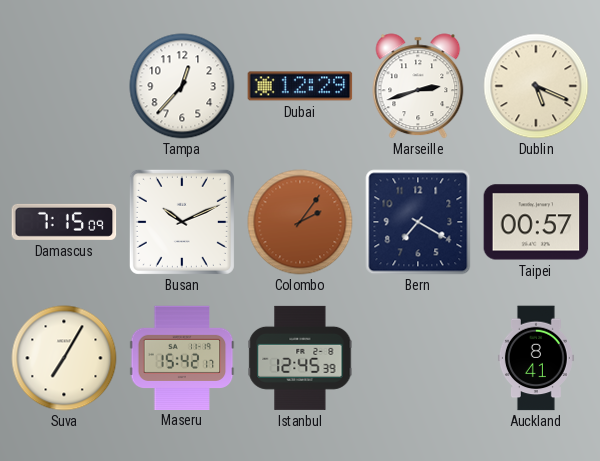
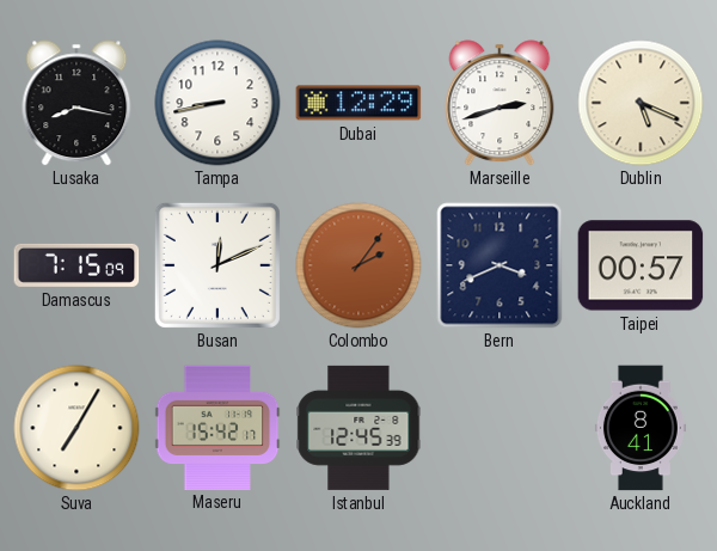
Lusaka: none -> 8:17 (76, 103)
Tampa: 12:37 -> 8:43 (217, 103)
Busan: 10:11 -> 12:11 (217, 265)
Bern: 7:20 -> 3:41 (500, 265)
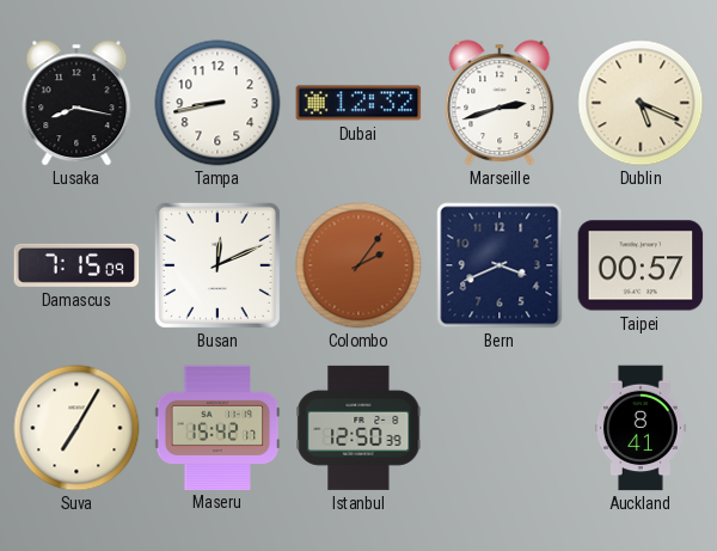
Dubai: 12:29 -> 12:32 (358, 103)
Istanbul: 12:45 -> 12:50 (358, 428)
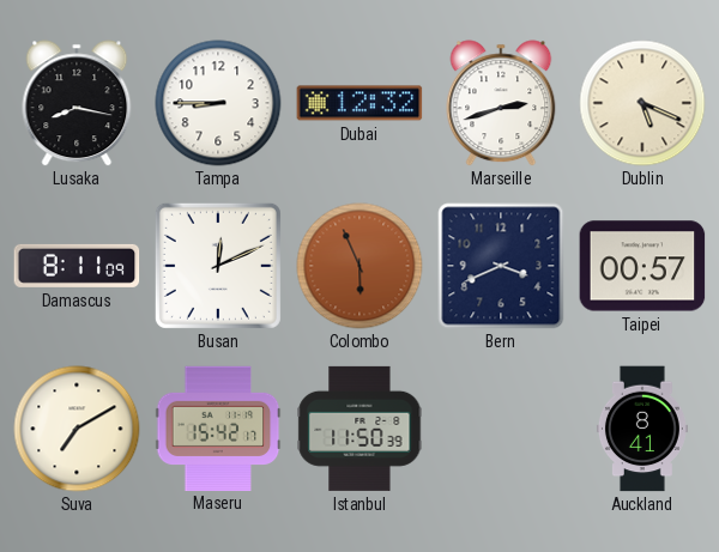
Tampa: 8:43 -> 8:45 (218, 103)
Damascus: 7:15 -> 8:11 (77, 266)
Colombo: 2:06 -> 5:56 (359, 266)
Suva: 7:05 -> 7:10 (77, 429)
Istanbul: 12:50 -> 11:50 (359, 429)
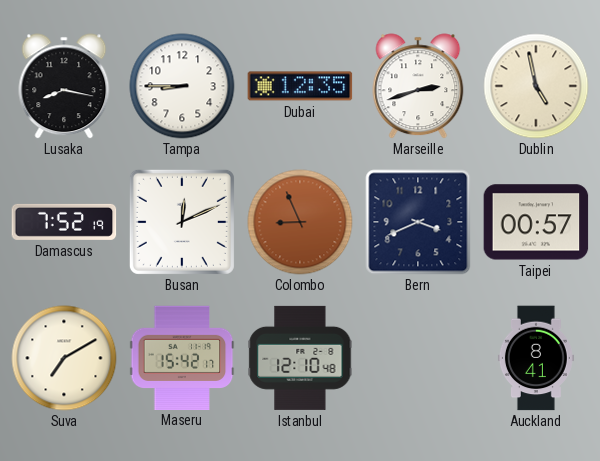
Dubai: 12:32 -> 12:35 (300, 86)
Dublin: 5:19 -> 4:58 (536, 86)
Damascus: 8:11 -> 7:52 (64, 222)
Colombo: 5:56 -> 8:56 (300, 222)
Istanbul: 11:50 -> 12:10 (300, 358)
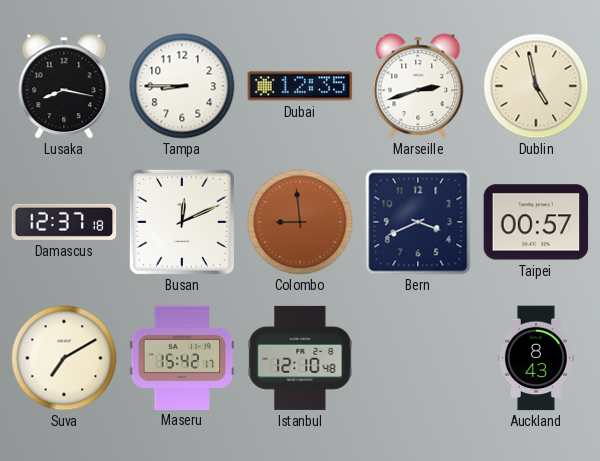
Damascus: 7:52 -> 12:37 (64, 222)
Colombo: 8:56 -> 8:59 (300, 222)
Auckland: 8:41 -> 8:43 (536, 358)
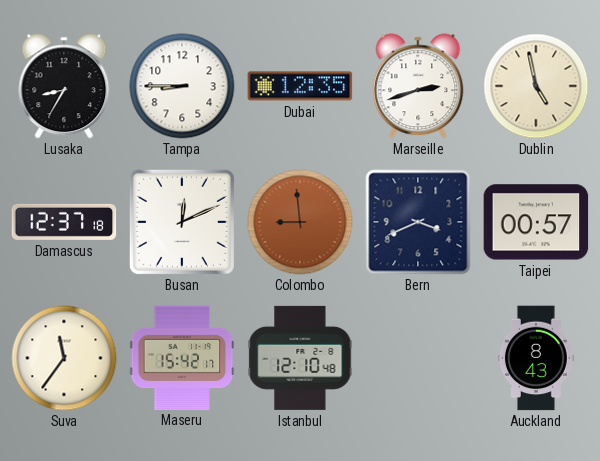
Lusaka: 8:17 -> 8:35 (64, 86)
Suva: 7:10 -> 11:36 (64, 358)
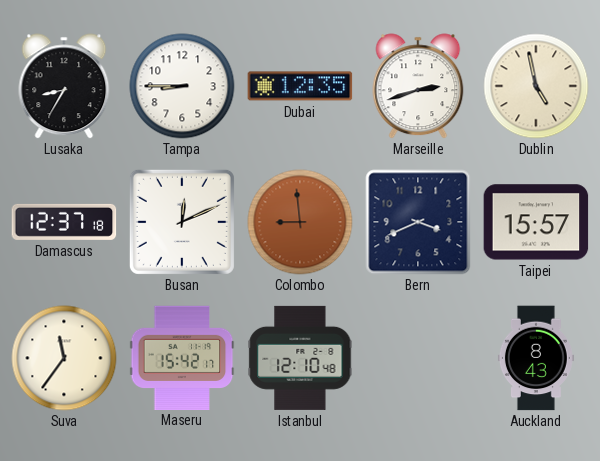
Taipei: 00:57 -> 15:57 (536, 222)
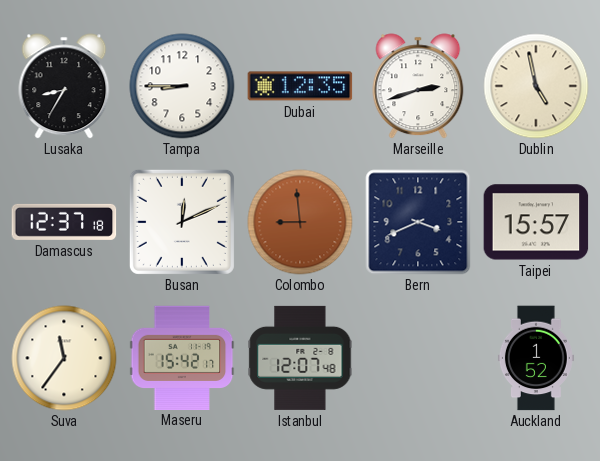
Istanbul: 12:10 -> 12:07 (300, 358)
Auckland: 8:43 -> 1:52 (536, 358)
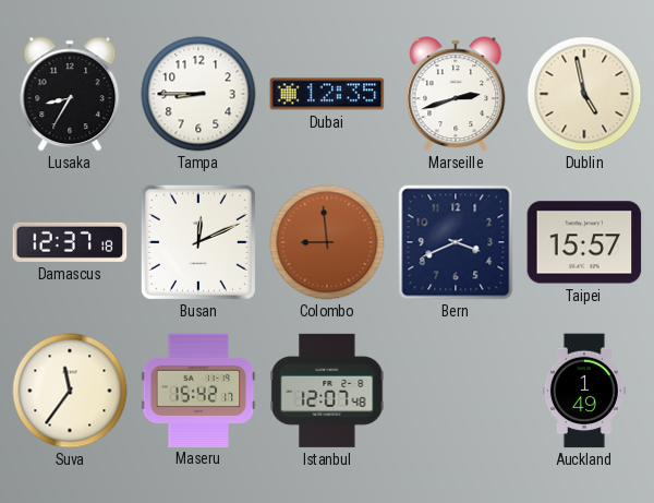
Auckland: 1:52 -> 1:49 (584, 391)
